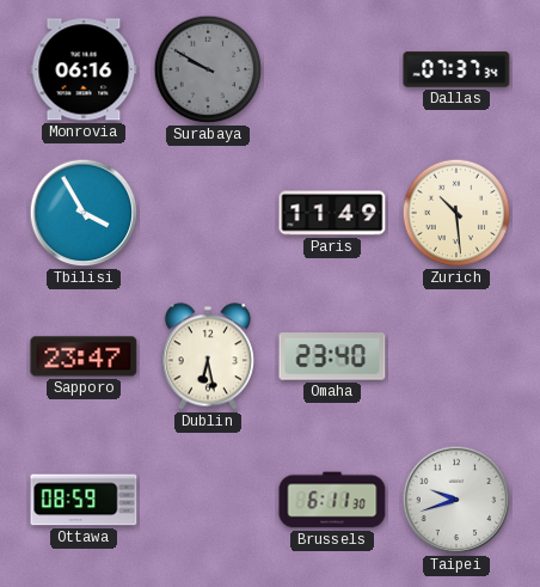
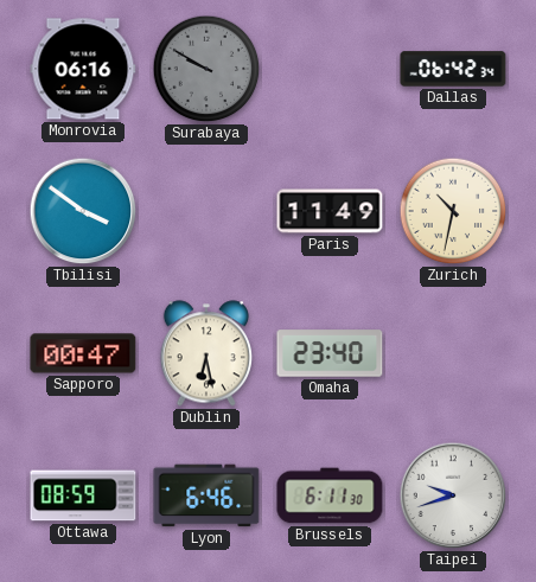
Dallas: 07:37 -> 06:42 (453, 69)
Tbilisi: 3:55 -> 3:51 (83, 211)
Zurich: 10:29 -> 10:32 (453, 211)
Sapporo: 23:47 -> 00:47 (83, 353)
Lyon: none -> 6:46 (206, 495)
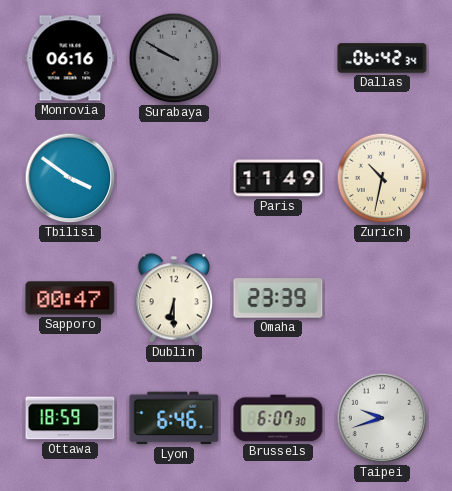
Dublin: 6:28 -> 6:30 (173, 298)
Omaha: 23:40 -> 23:39 (278, 298)
Ottawa: 08:59 -> 18:59 (70, 418)
Brussels: 6:11 -> 6:07 (278, 418)
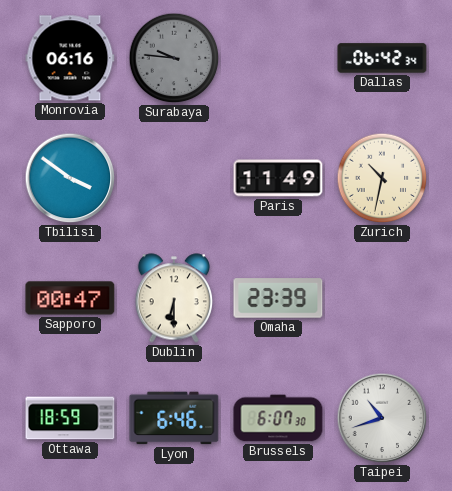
Surabaya: 9:50 -> 9:46 (174, 58)
Taipei: 9:42 -> 10:42 (382, 418)
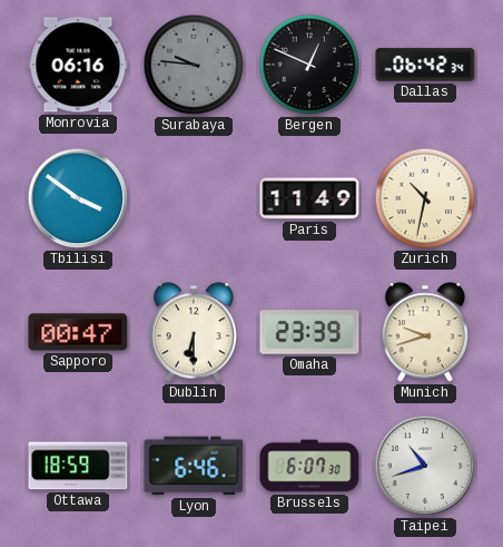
Bergen: none -> 12:49 (309, 65)
Munich: none -> 9:42 (424, 332)
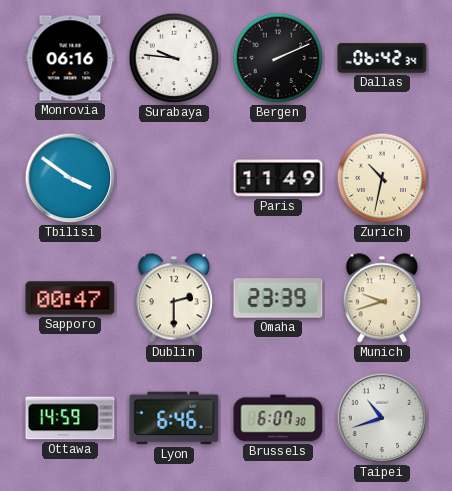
Surabaya dial: grey -> white (174, 58)
Bergen: 12:49 -> 2:11 (278, 58)
Dublin: 6:30 -> 2:30 (173, 298)
Ottawa: 18:59 -> 14:59 (70, 418)
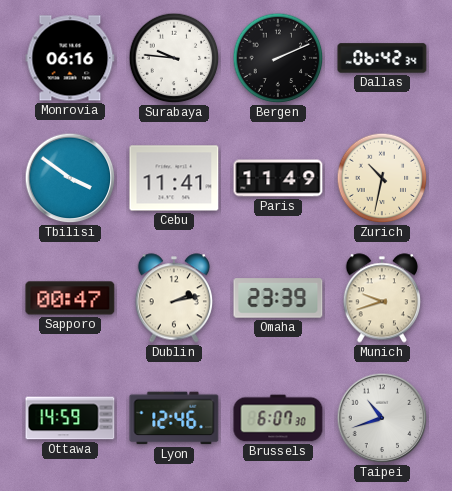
Cebu: none -> 11:41 (174, 178)
Dublin: 2:30 -> 2:13 (173, 298)
Lyon: 6:46 -> 12:46 (174, 418)
